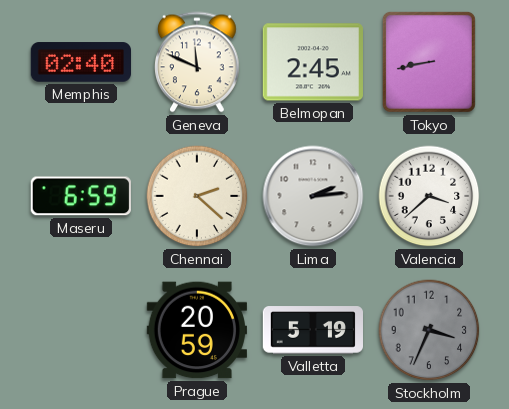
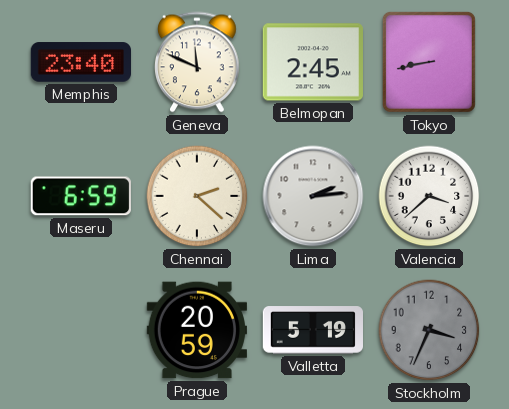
Memphis: 02:40 -> 23:40 (80, 62)
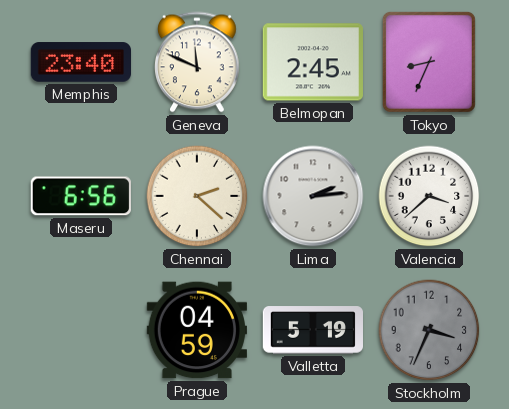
Tokyo: 8:43 -> 8:34 (429, 62)
Maseru: 6:59 -> 6:56 (81, 196)
Prague: 20:59 -> 04:59 (196, 330)
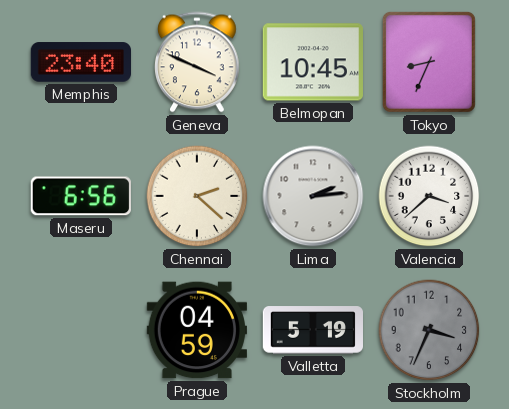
Geneva: 11:49 -> 3:49 (198, 62)
Belmopan: 2:45 -> 10:45 (313, 62)
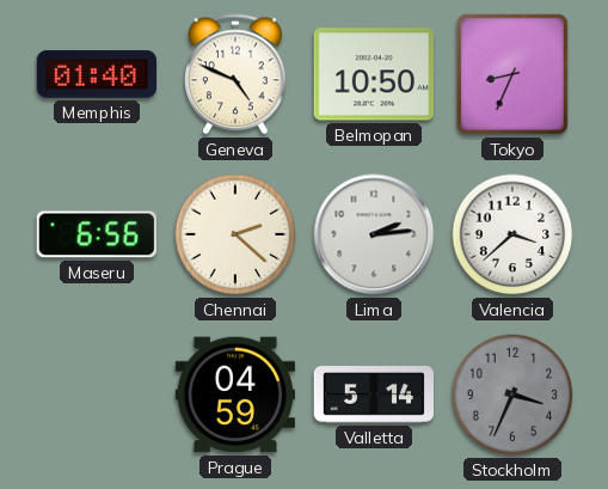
Memphis: 23:40 -> 01:40 (96, 74)
Geneva: 3:49 -> 4:49 (237, 74)
Belmopan: 10:45 -> 10:50 (374, 74)
Valletta: 5:19 -> 5:14 (373, 395)
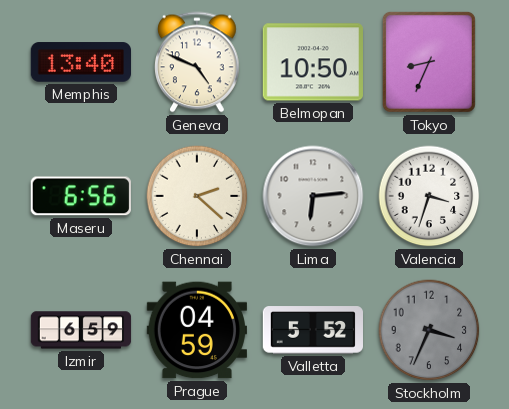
Memphis: 01:40 -> 13:40 (80, 62)
Lima: 2:14 -> 6:14 (313, 196)
Valencia: 3:38 -> 3:33 (429, 196)
Izmir: none -> 6:59 (81, 330)
Valletta: 5:14 -> 5:52 (312, 330)
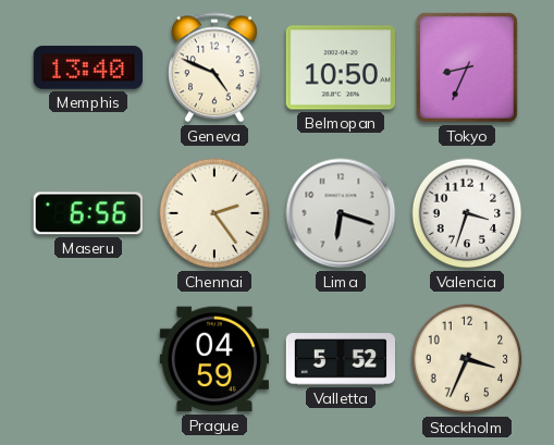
Chennai: 2:22 -> 2:24 (214, 213)
Lima: 6:14 -> 6:18 (341, 213)
Izmir: 6:59 -> none (81, 330)
Stockholm dial: grey -> cream (467, 359)
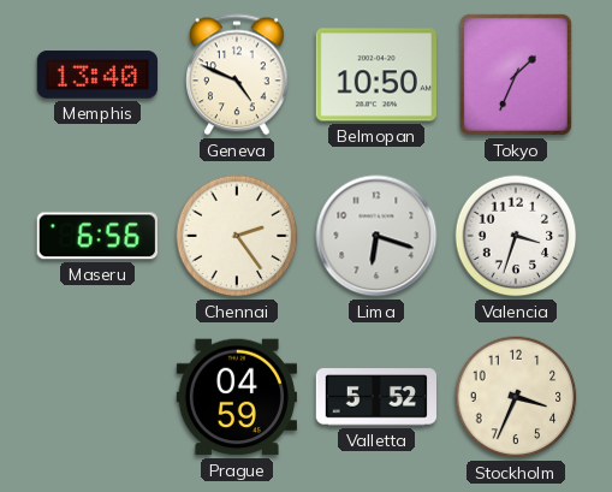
Tokyo: 8:34 -> 1:34 (516, 75)
